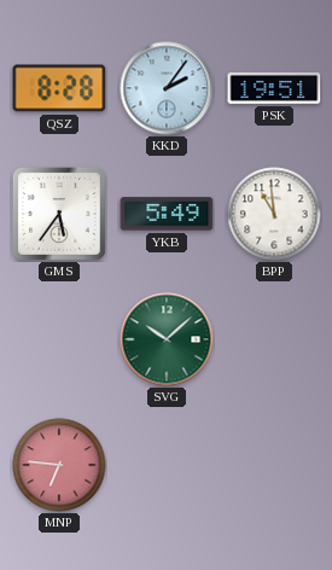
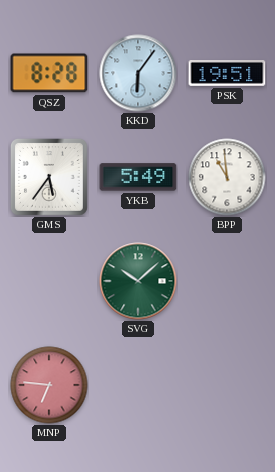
KKD: 2:06 -> 6:06 (138, 73)
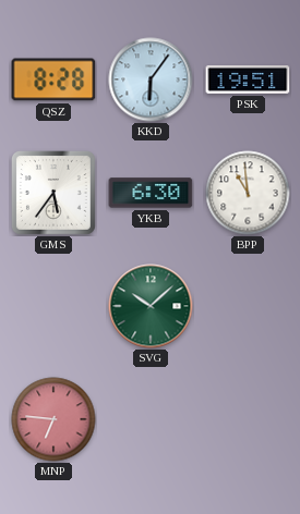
YKB: 5:49 -> 6:30 (151, 193)
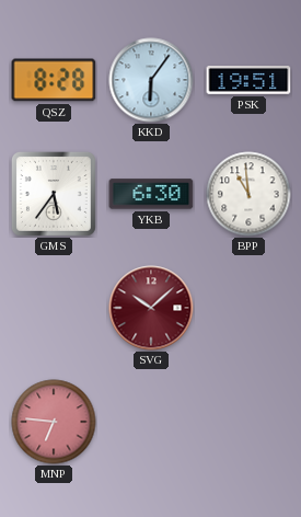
SVG dial: green -> burgundy (151, 308)
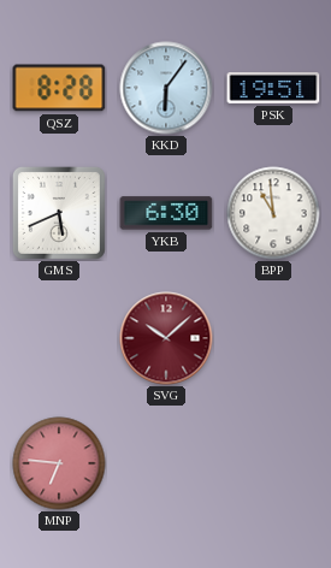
GMS: 5:36 -> 5:41 (59, 213)
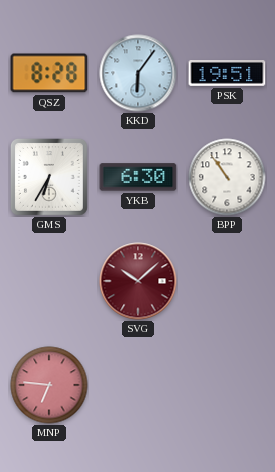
GMS: 5:41 -> 6:35 (49, 177)
BPP: 10:59 -> 10:54 (227, 177)
